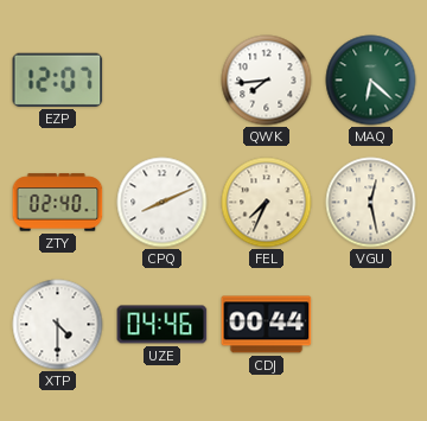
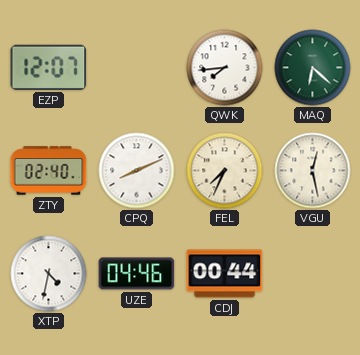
XTP: 4:30 -> 4:32 (49, 274)
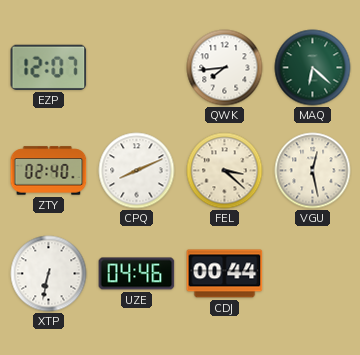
FEL: 7:34 -> 3:22 (225, 171)
XTP: 4:32 -> 6:32 (49, 274)
